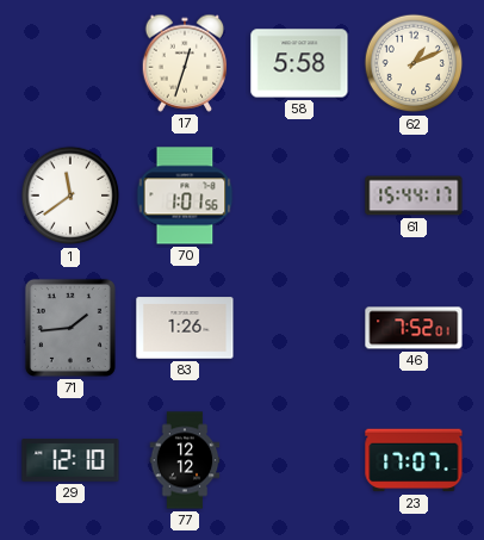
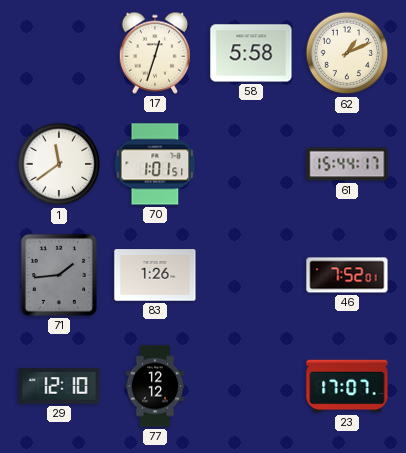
70: 1:01:56 -> 1:01:51 (155, 164)
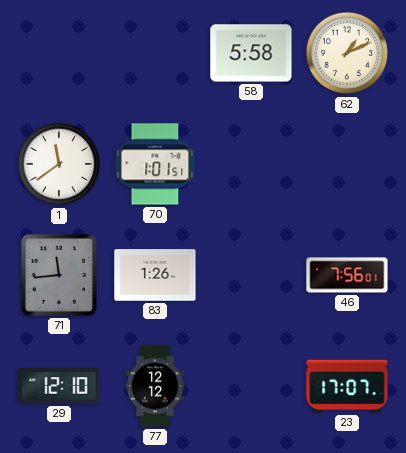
17: 12:33 -> none (155, 53)
61: 15:44 -> none (347, 164)
71: 1:44 -> 11:44 (59, 275)
46: 7:52 -> 7:56 (347, 275)
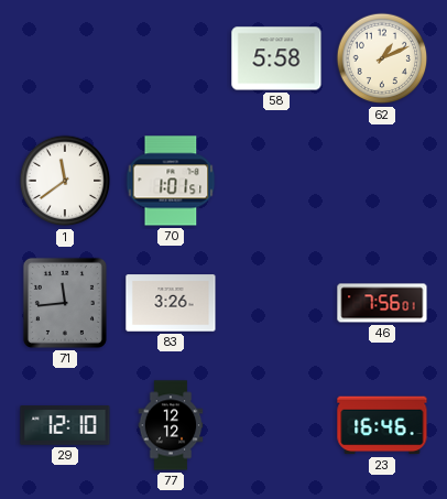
83: 1:26 -> 3:26 (171, 303)
23: 17:07 -> 16:46 (382, 425)
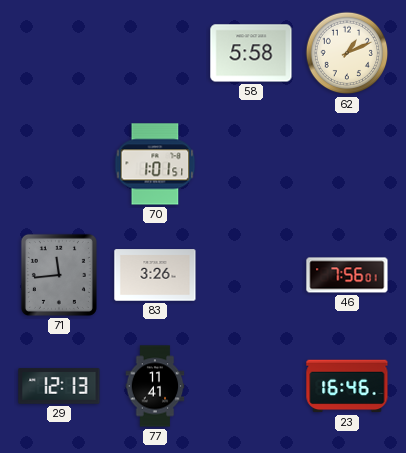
1: 11:39 -> none (65, 181)
29: 12:10 -> 12:13 (59, 386)
77: 12:12 -> 11:41 (155, 386)
